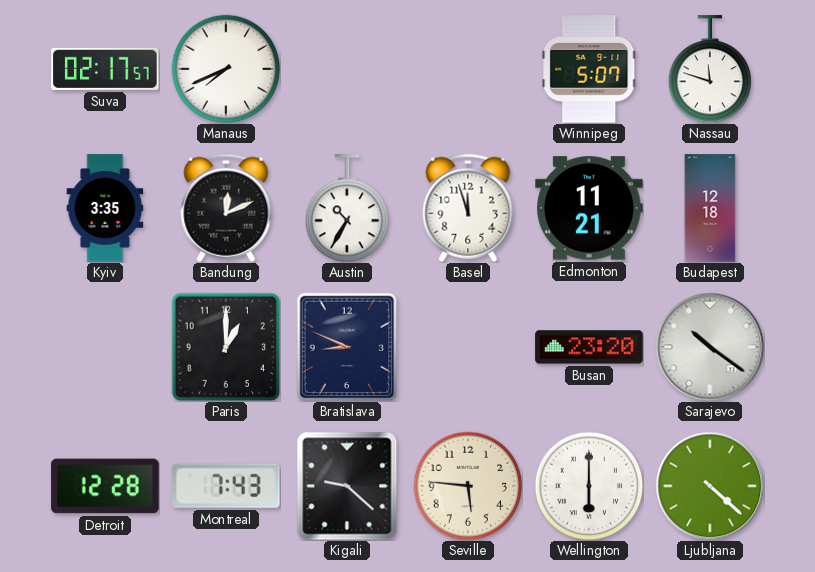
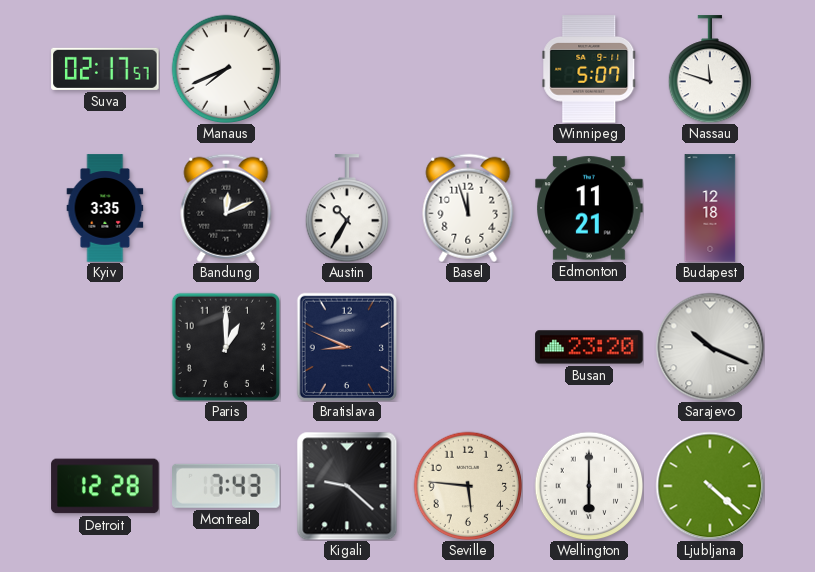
Sarajevo: 10:21 -> 10:19 (710, 347)
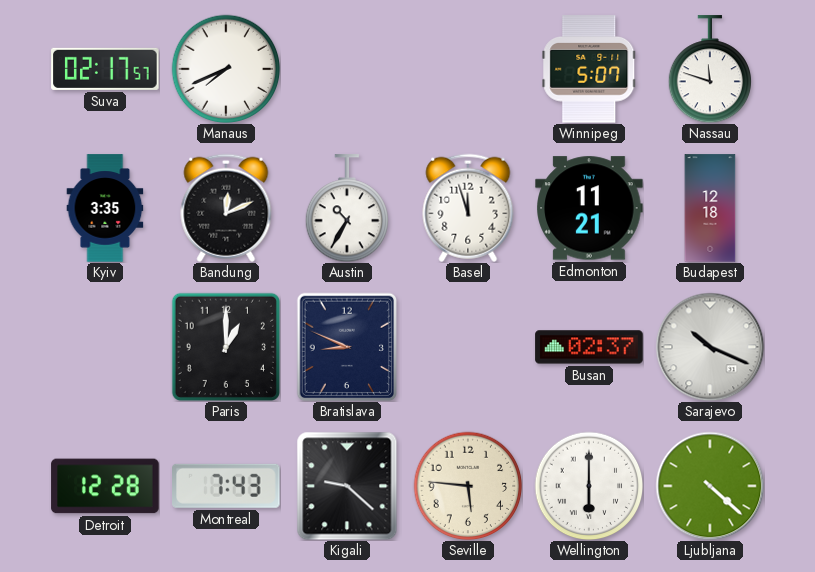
Busan: 23:20 -> 02:37 (589, 347)
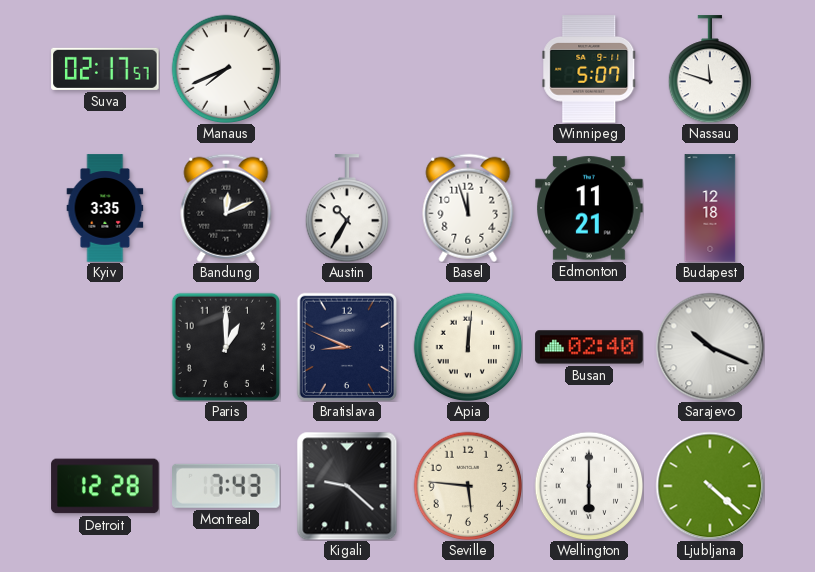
Apia: none -> 12:01 (468, 347)
Busan: 02:37 -> 02:40 (589, 347)
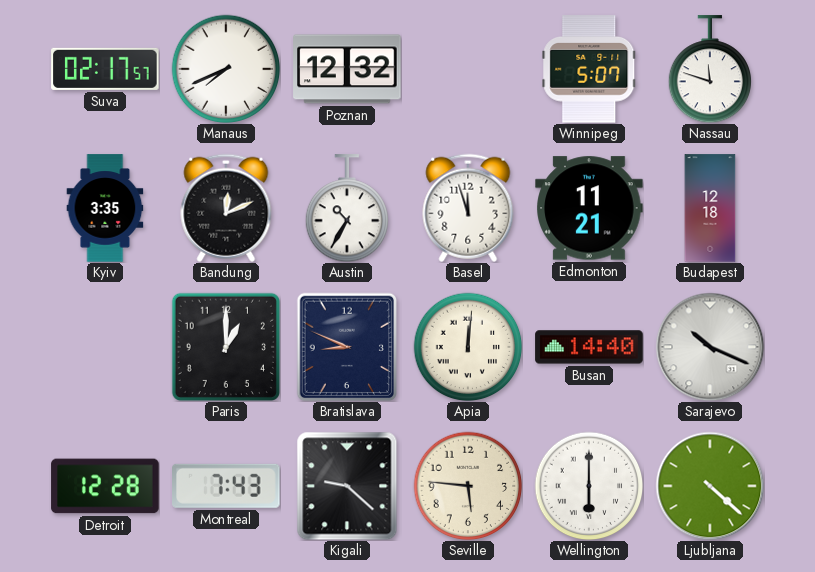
Poznan: none -> 12:32 (347, 69)
Busan: 02:40 -> 14:40 (589, 347)
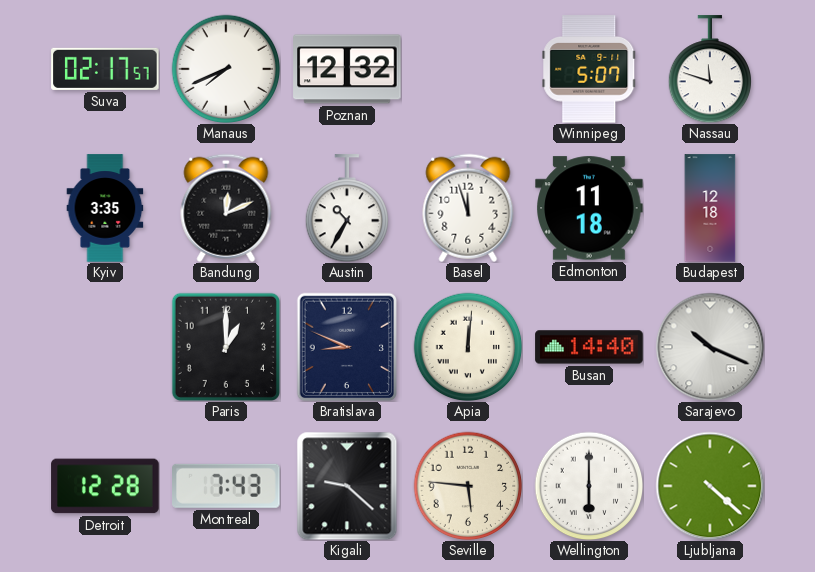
Edmonton: 11:21 -> 11:18 (589, 208)
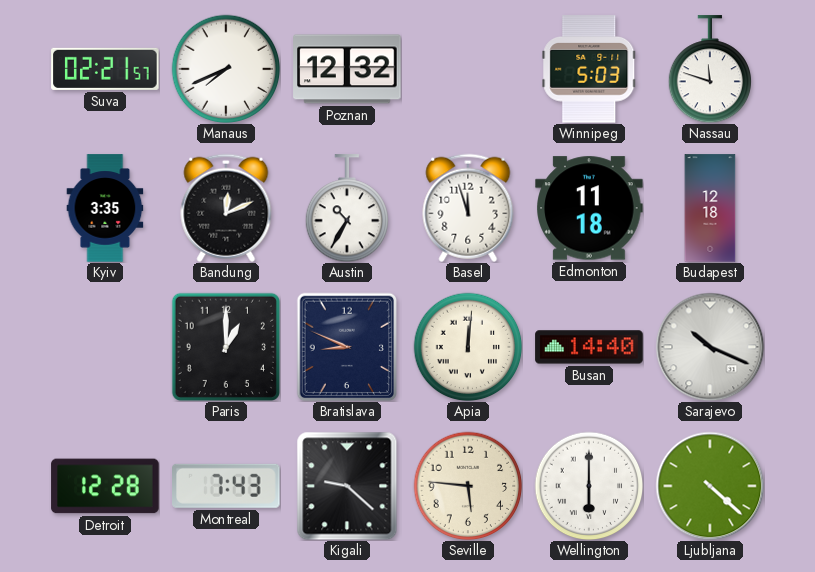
Suva: 02:17 -> 02:21 (105, 69)
Winnipeg: 5:07 -> 5:03 (589, 69)
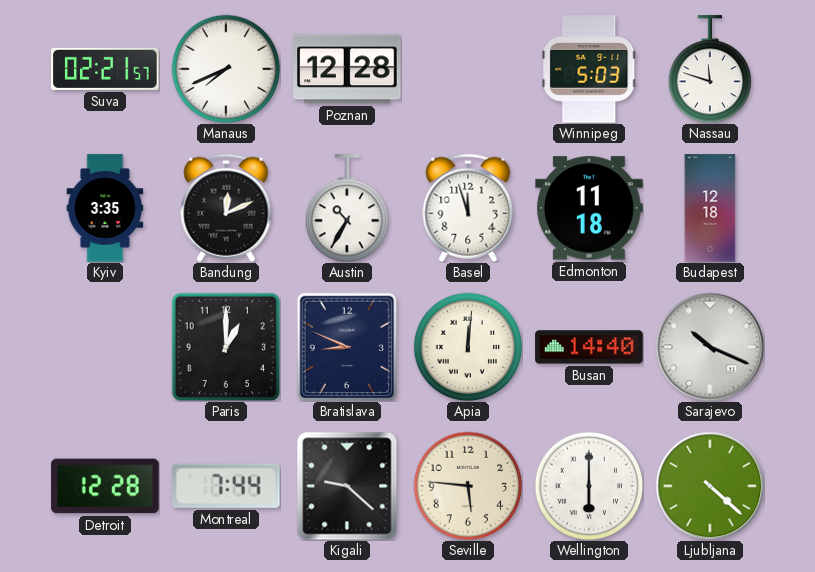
Poznan: 12:32 -> 12:28 (347, 69)
Montreal: 7:43 -> 7:44 (227, 486)
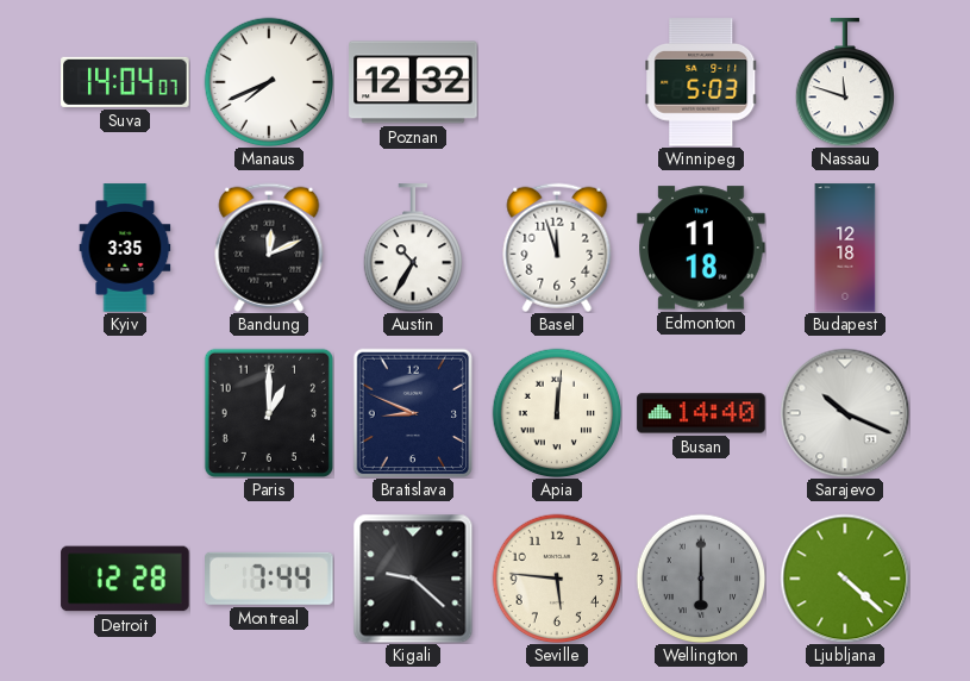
Suva: 02:21 -> 14:04 (125, 82)
Poznan: 12:28 -> 12:32 (413, 82)
Wellington dial: white -> grey (701, 579)
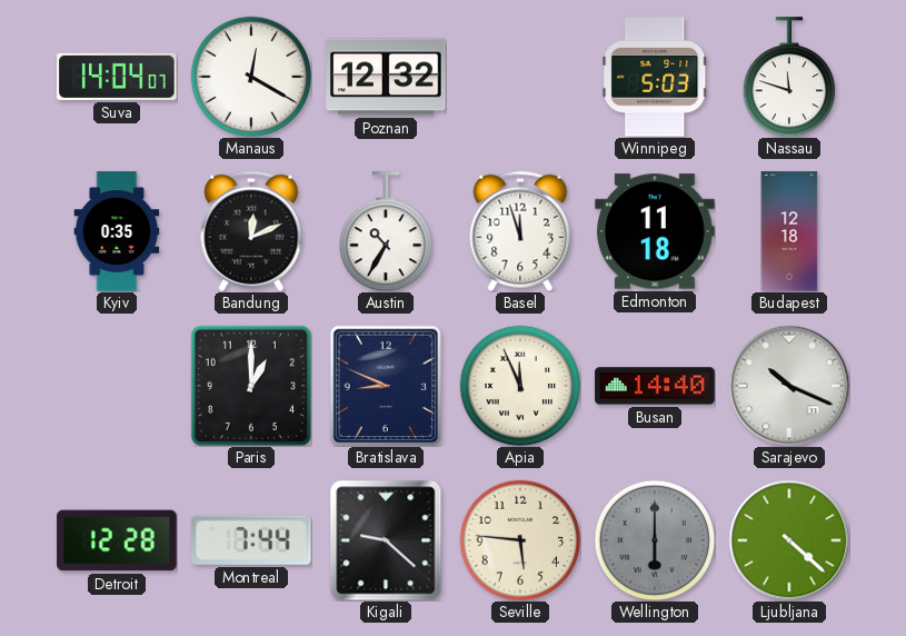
Manaus: 7:41 -> 12:20 (251, 77)
Kyiv: 3:35 -> 0:35 (117, 231)
Apia: 12:01 -> 11:56 (520, 386)
